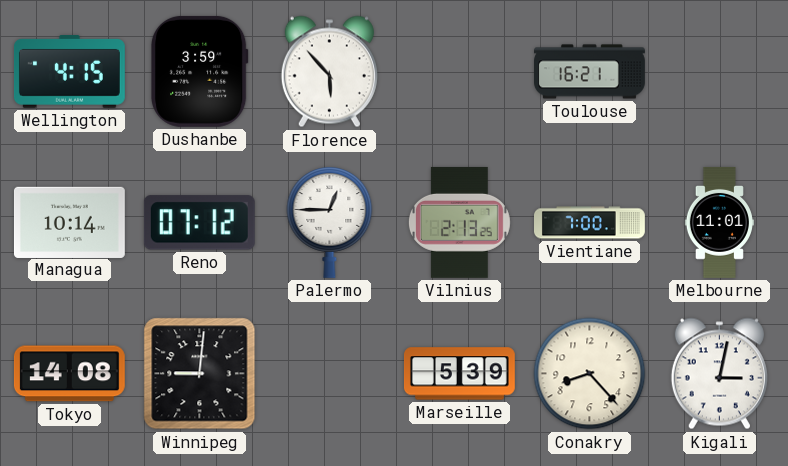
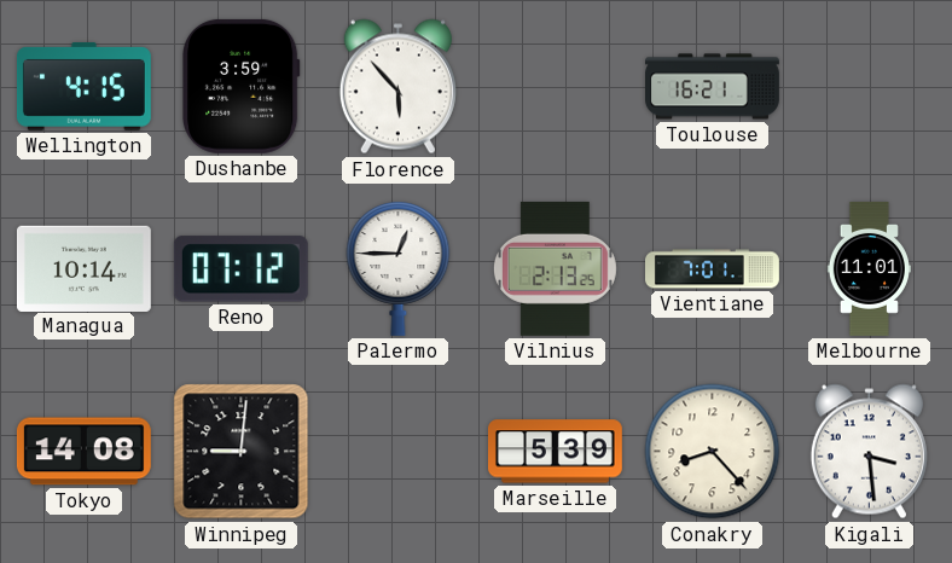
Vientiane: 7:00 -> 7:01 (713, 269)
Kigali: 3:02 -> 3:29 (869, 452)
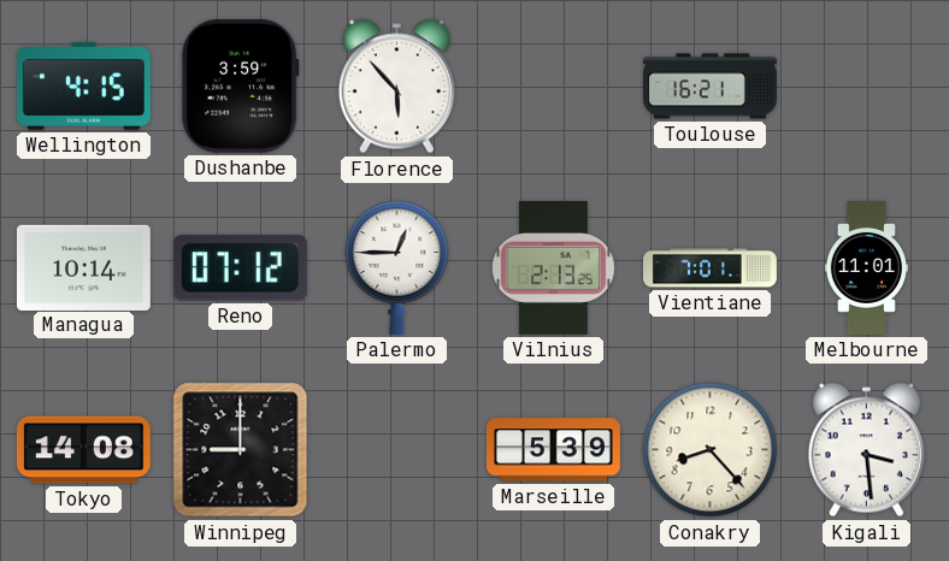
Winnipeg: 9:01 -> 9:00 (241, 450)
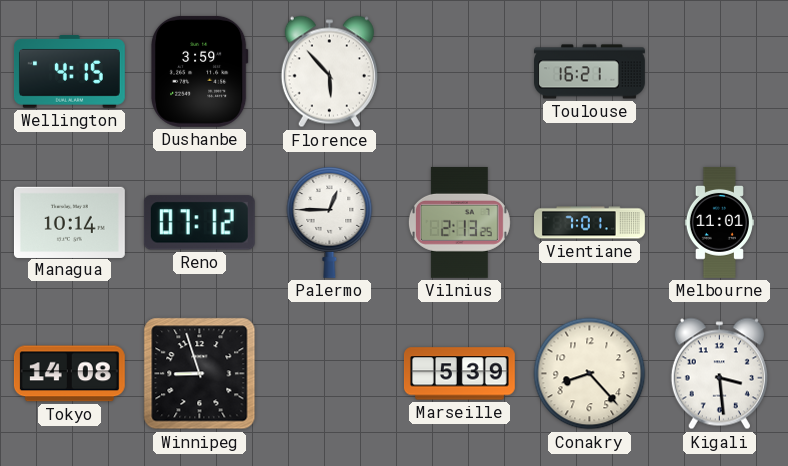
Winnipeg: 9:00 -> 8:57 (200, 374)
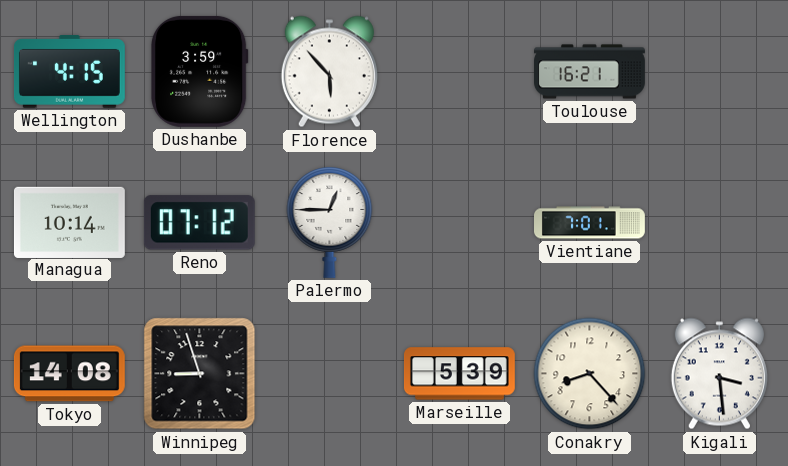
Vilnius: 2:13 -> none (459, 222)
Melbourne: 11:01 -> none (719, 222)
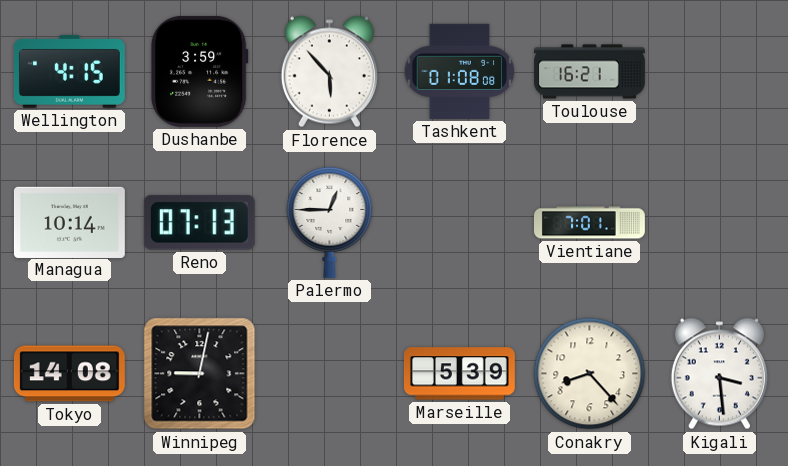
Tashkent: none -> 01:08 (460, 71)
Reno: 07:12 -> 07:13 (199, 223)
Winnipeg: 8:57 -> 9:02 (200, 374)
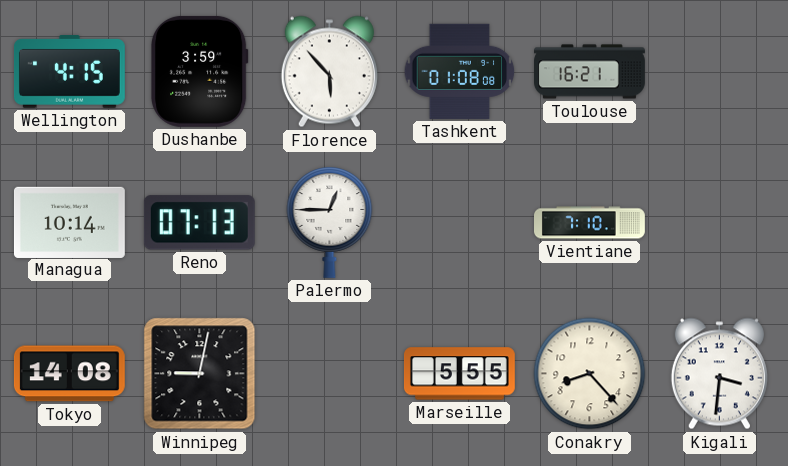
Vientiane: 7:01 -> 7:10 (590, 223)
Marseille: 5:39 -> 5:55 (459, 374)
Kigali: 3:29 -> 3:31 (719, 374)
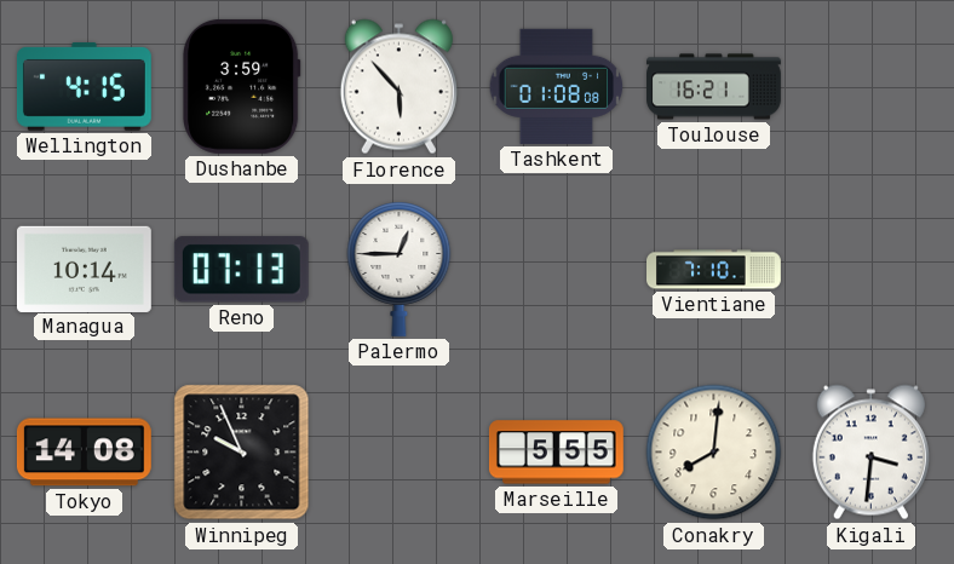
Winnipeg: 9:02 -> 9:56 (242, 453)
Conakry: 8:23 -> 8:01 (714, 453)
